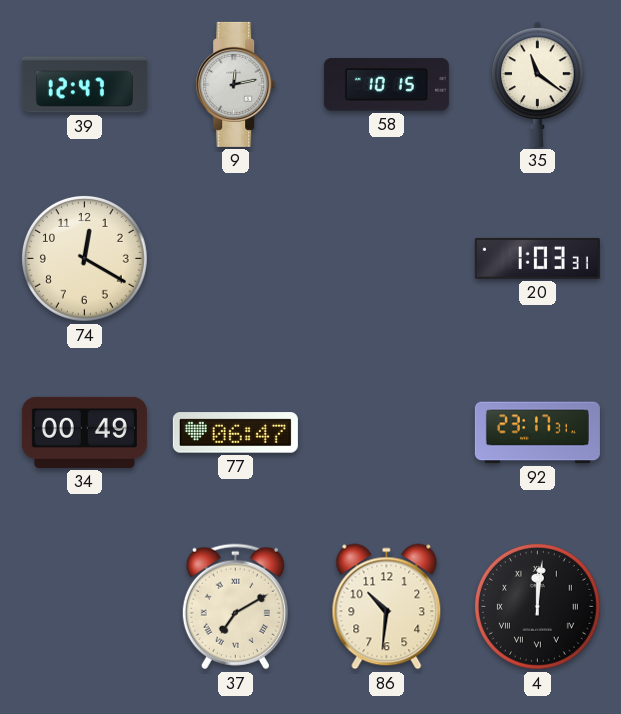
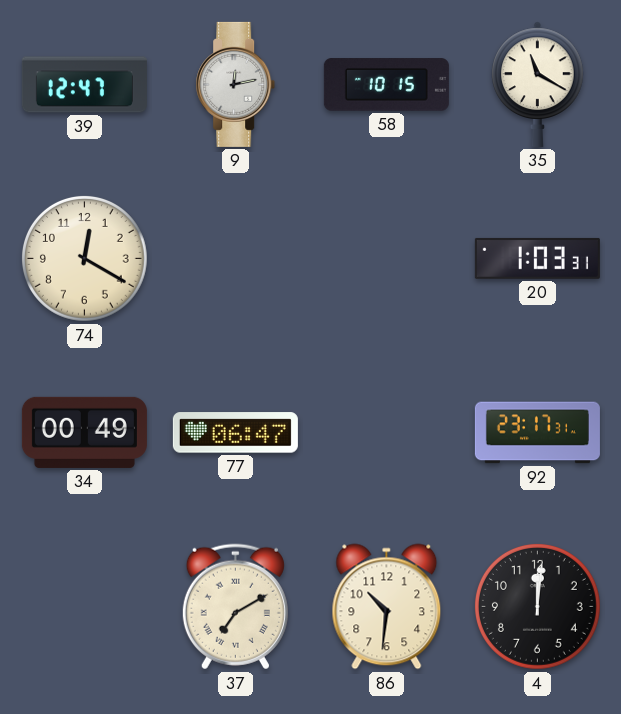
35: 11:21 -> 11:20 (538, 84)
4 numerals: Roman -> Arabic (537, 606)
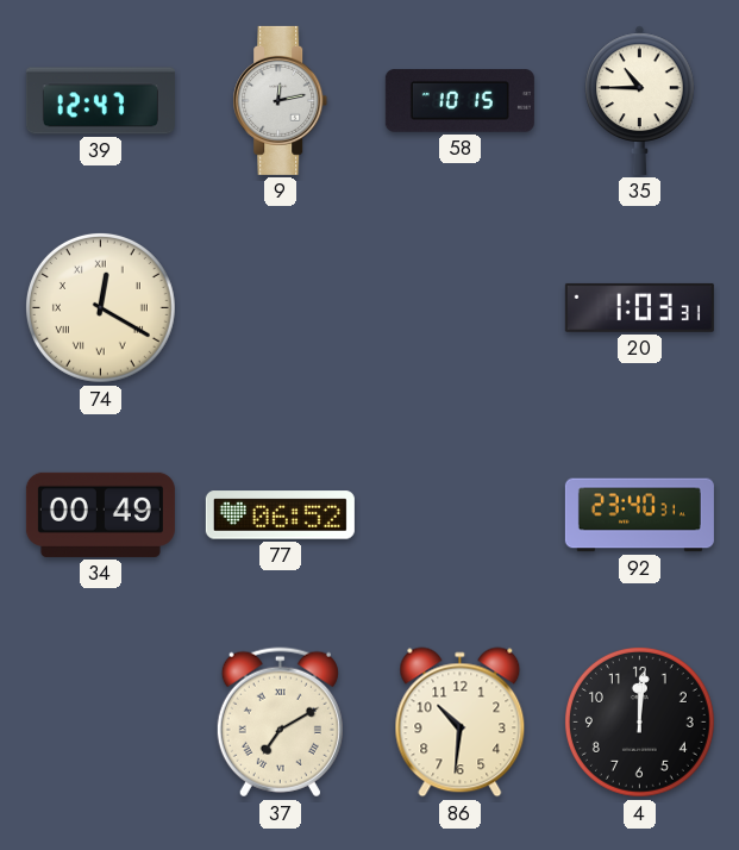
35: 11:20 -> 10:45 (640, 100)
74 numerals: Arabic -> Roman (100, 307)
77: 06:47 -> 06:52 (280, 515)
92: 23:17 -> 23:40 (639, 515)
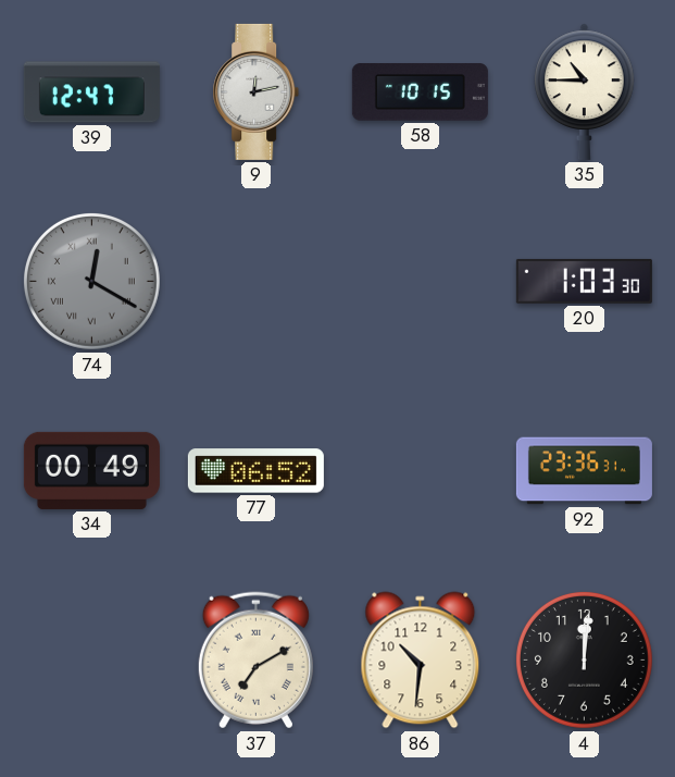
74 dial: cream -> grey (91, 281)
20: 1:03:31 -> 1:03:30 (584, 281)
92: 23:40 -> 23:36 (584, 471)
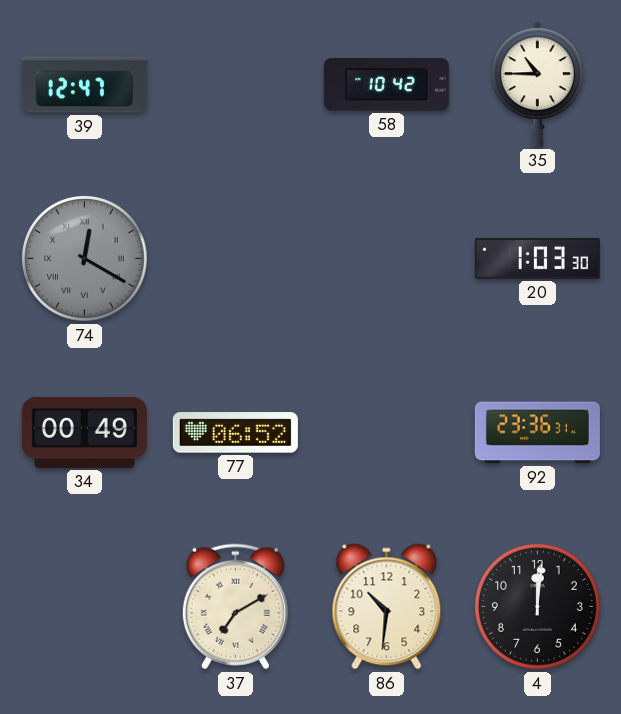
9: 12:13 -> none (257, 91)
58: 10:15 -> 10:42 (386, 85)
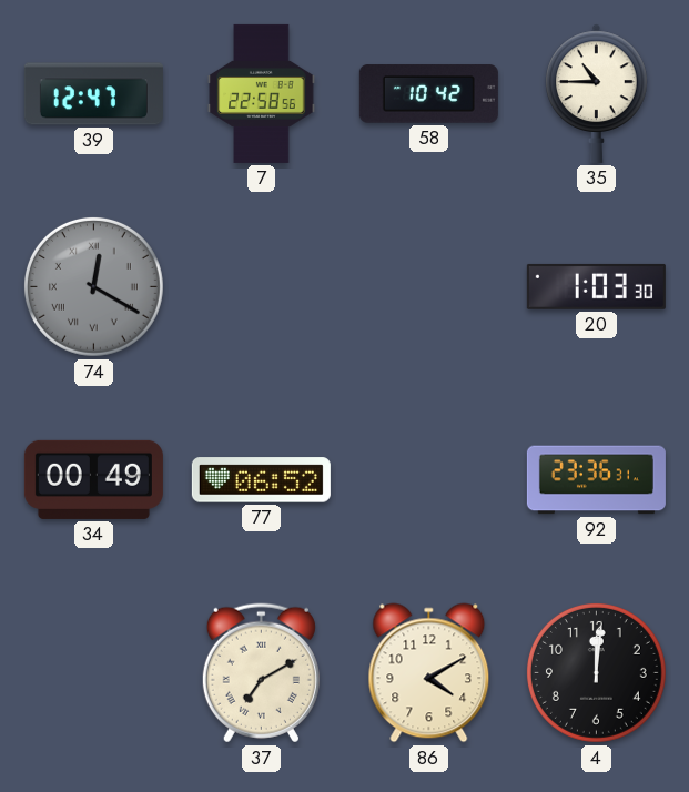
7: none -> 22:58 (262, 93)
86: 10:31 -> 4:10 (429, 673)
